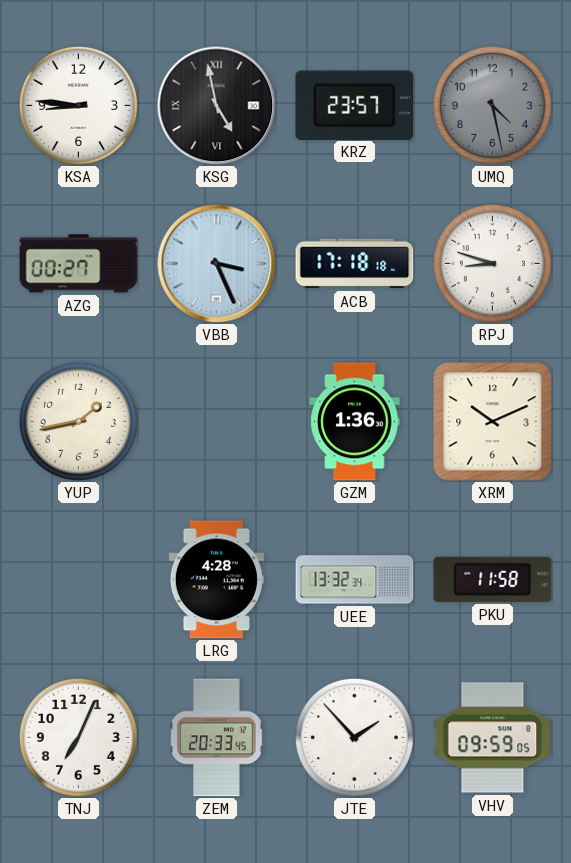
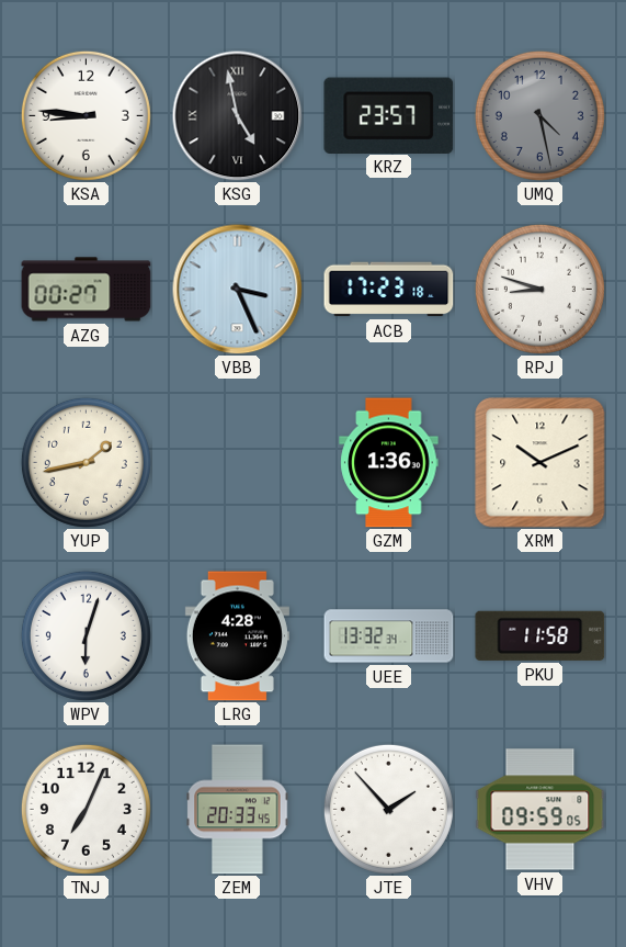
ACB: 17:18 -> 17:23 (389, 290)
WPV: none -> 6:03 (86, 635)
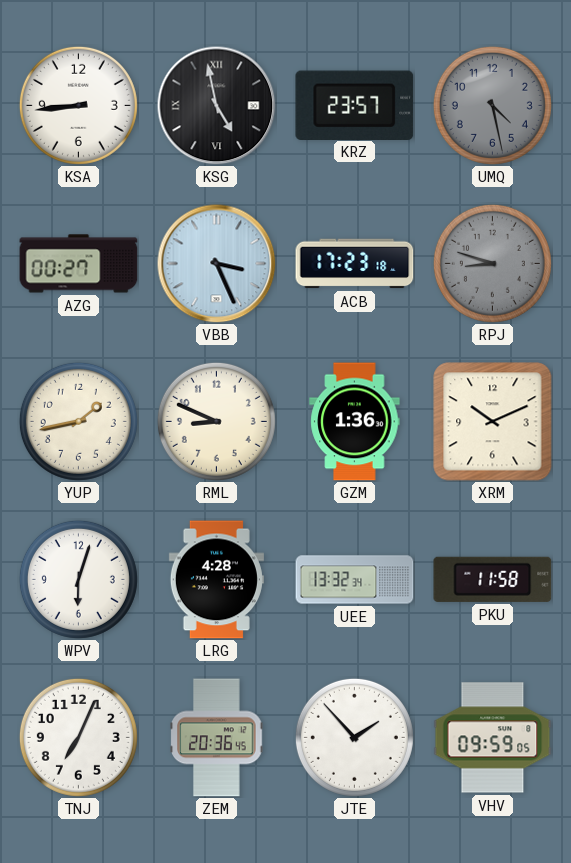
KSA: 8:46 -> 8:44 (78, 105)
RPJ dial: white -> grey (492, 263)
RML: none -> 8:49 (216, 421)
ZEM: 20:33 -> 20:36 (217, 738)
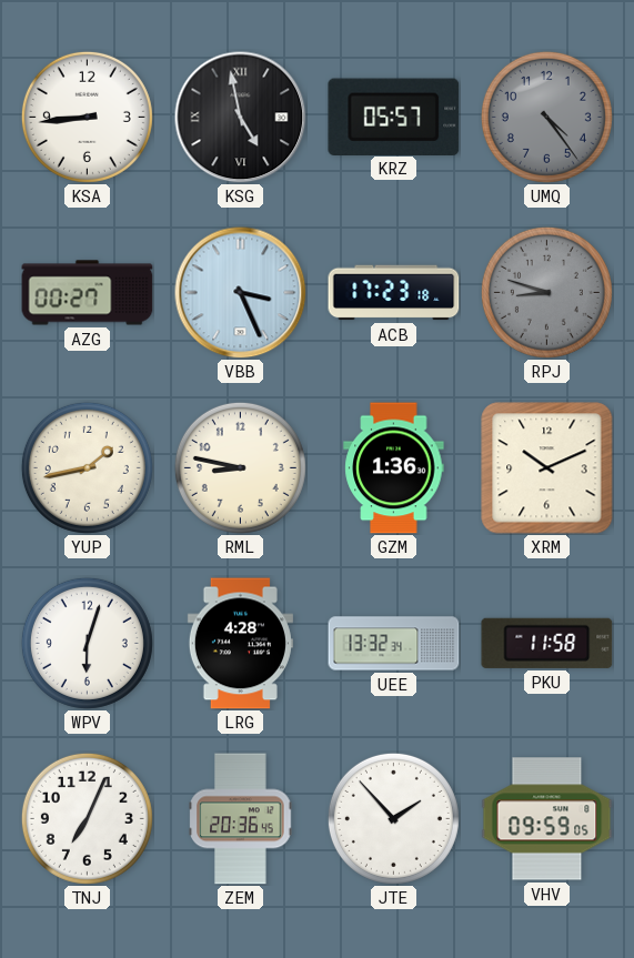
KRZ: 23:57 -> 05:57 (394, 117)
UMQ: 4:28 -> 4:24 (546, 117)
RML: 8:49 -> 8:47 (240, 467)
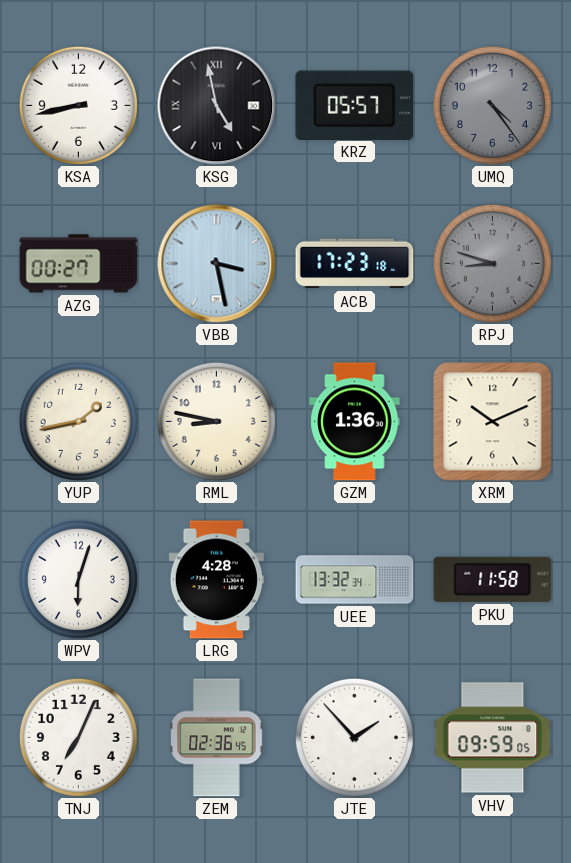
KSA: 8:44 -> 8:43 (78, 105)
VBB: 3:26 -> 3:28 (217, 264)
ZEM: 20:36 -> 02:36 (217, 738)
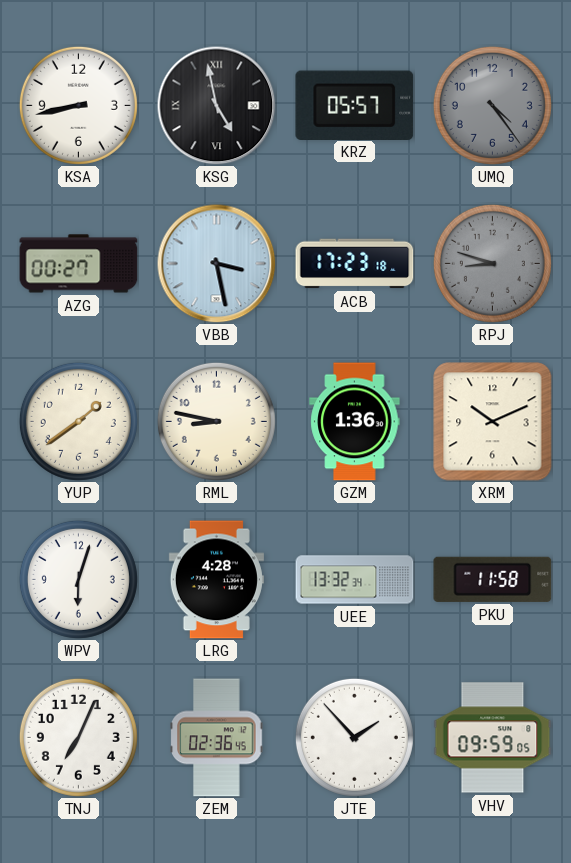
YUP: 1:43 -> 1:39 (78, 421)
